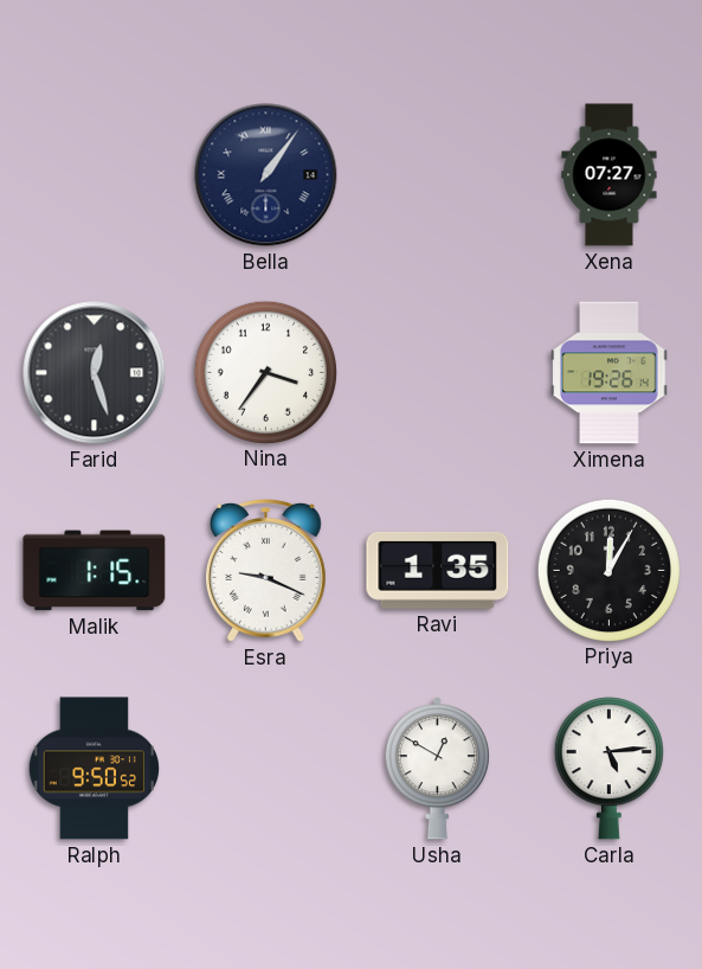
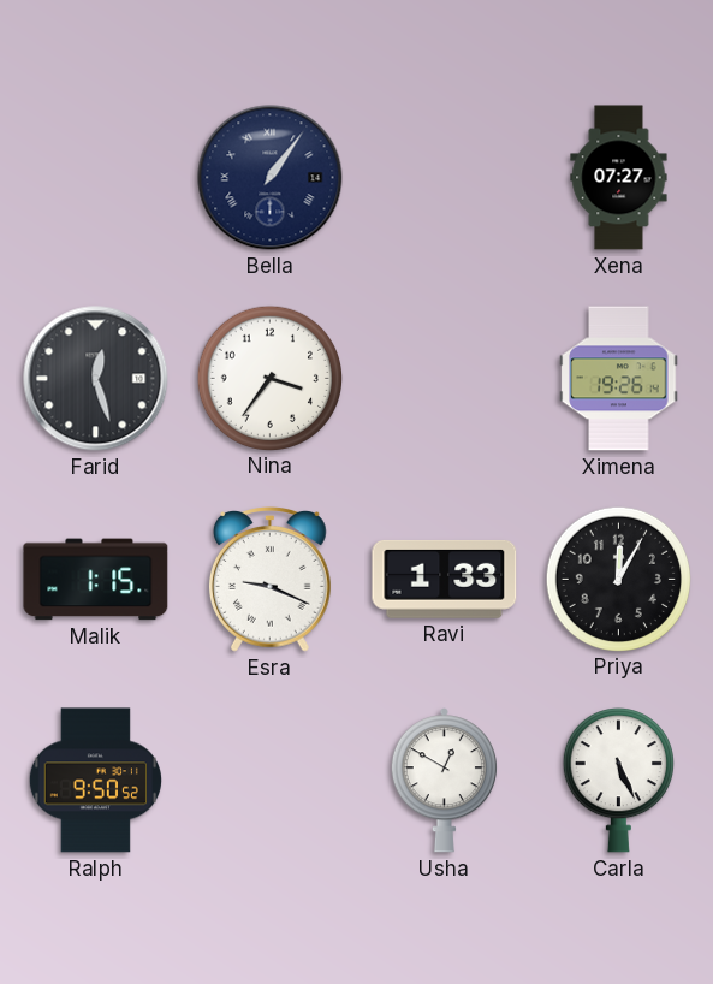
Ravi: 1:35 -> 1:33 (445, 579)
Carla: 5:14 -> 5:26 (618, 781)
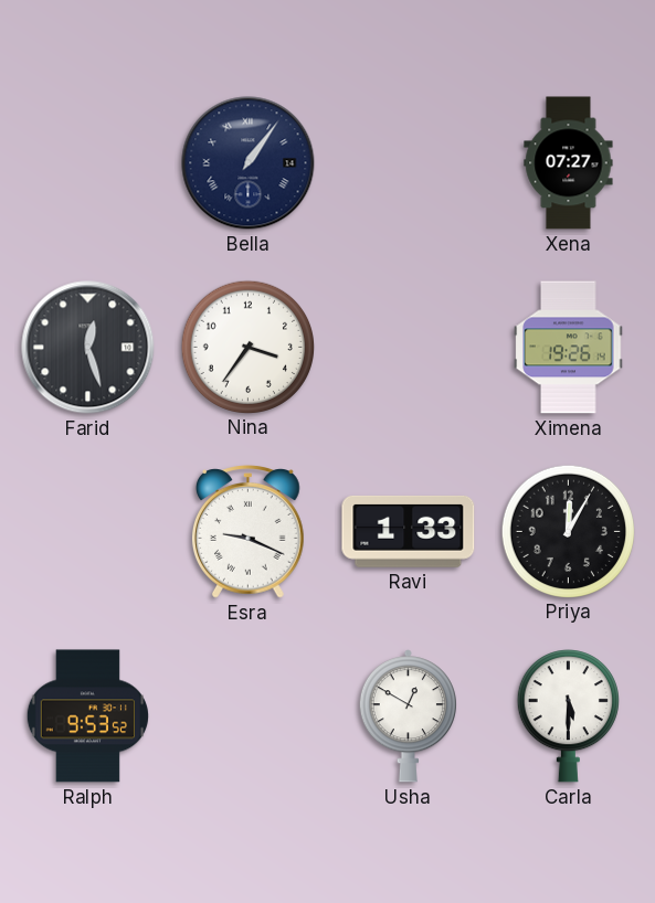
Malik: 1:15 -> none (96, 580)
Ralph: 9:50 -> 9:53 (87, 716)
Carla: 5:26 -> 5:30 (568, 716)
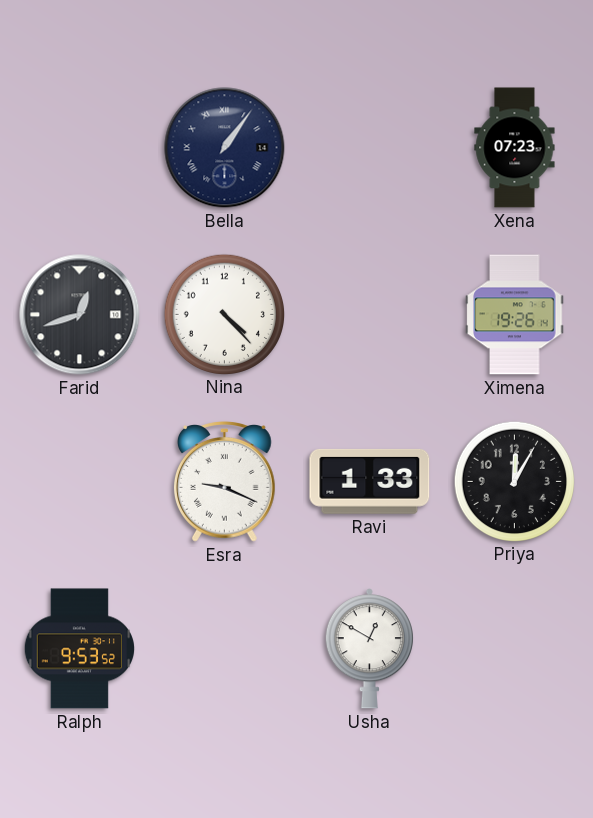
Xena: 07:27 -> 07:23 (515, 148)
Farid: 12:27 -> 12:42 (80, 315)
Nina: 3:36 -> 4:23 (224, 314)
Carla: 5:30 -> none (568, 716)
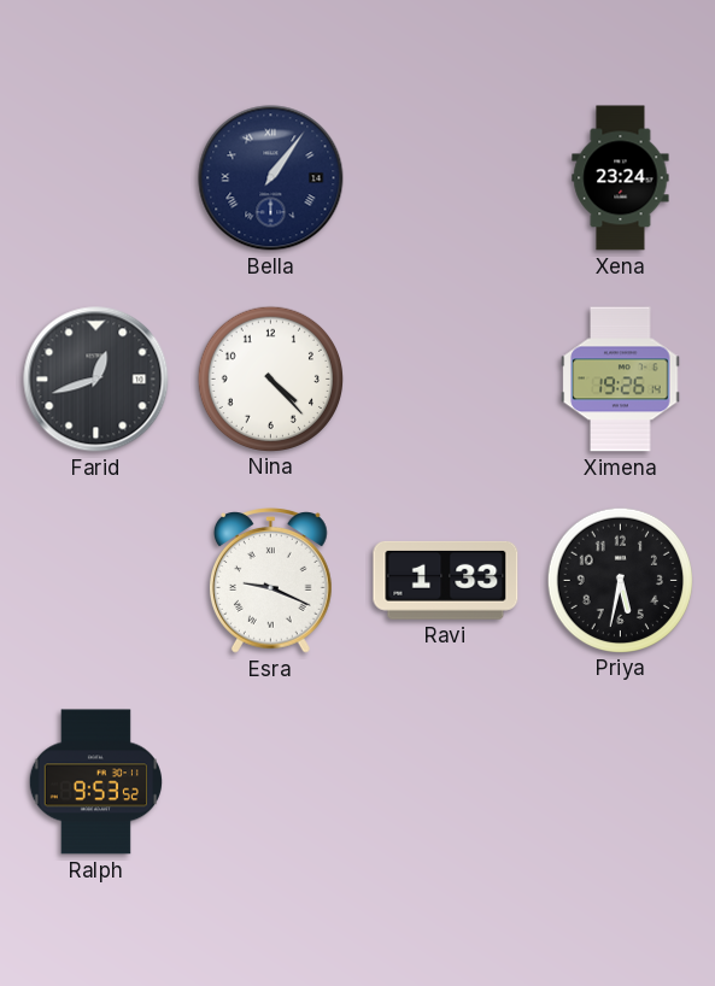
Xena: 07:23 -> 23:24 (621, 178)
Priya: 12:05 -> 5:32 (620, 580)
Usha: 12:50 -> none (369, 649)
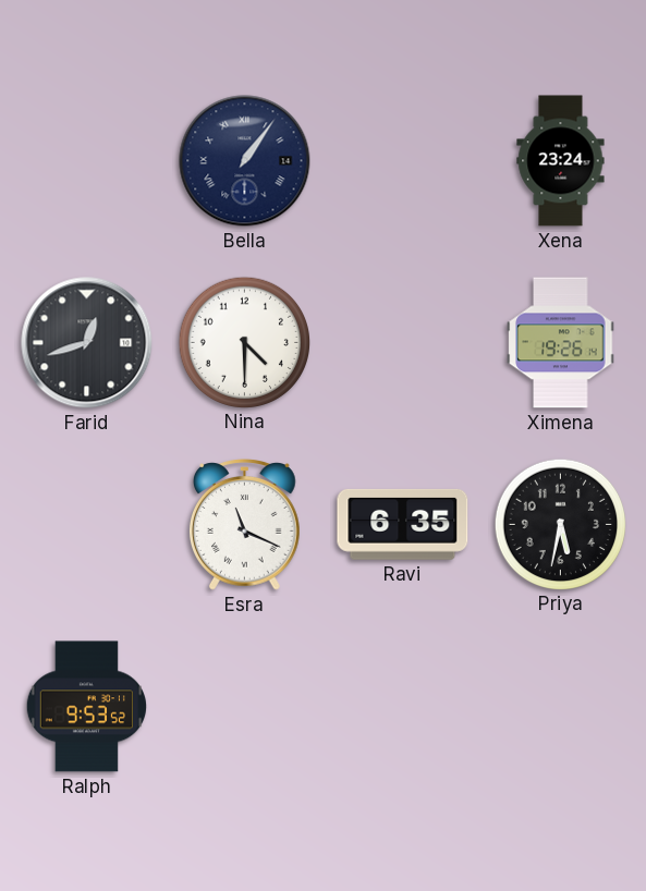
Nina: 4:23 -> 4:30 (244, 342)
Esra: 9:19 -> 11:19 (245, 525)
Ravi: 1:33 -> 6:35 (403, 524)
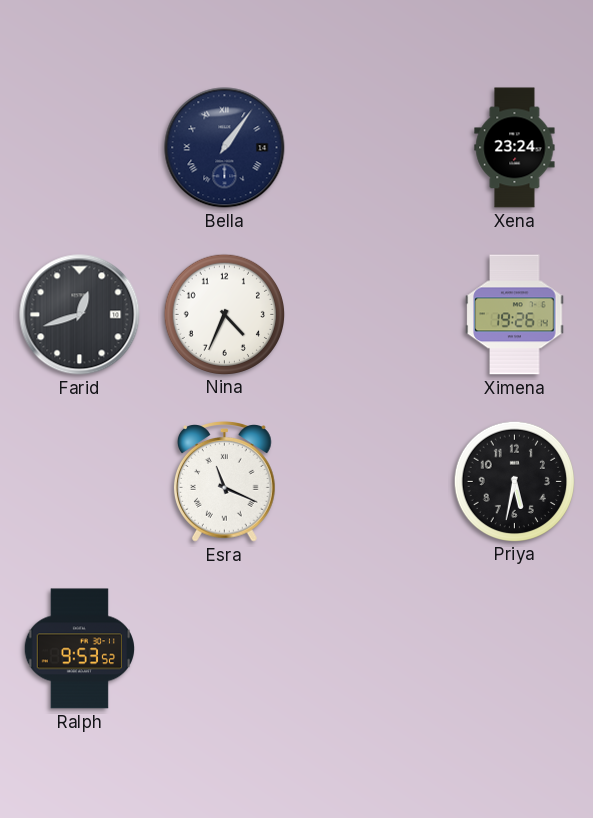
Nina: 4:30 -> 4:34 (224, 314)
Ravi: 6:35 -> none (403, 524)
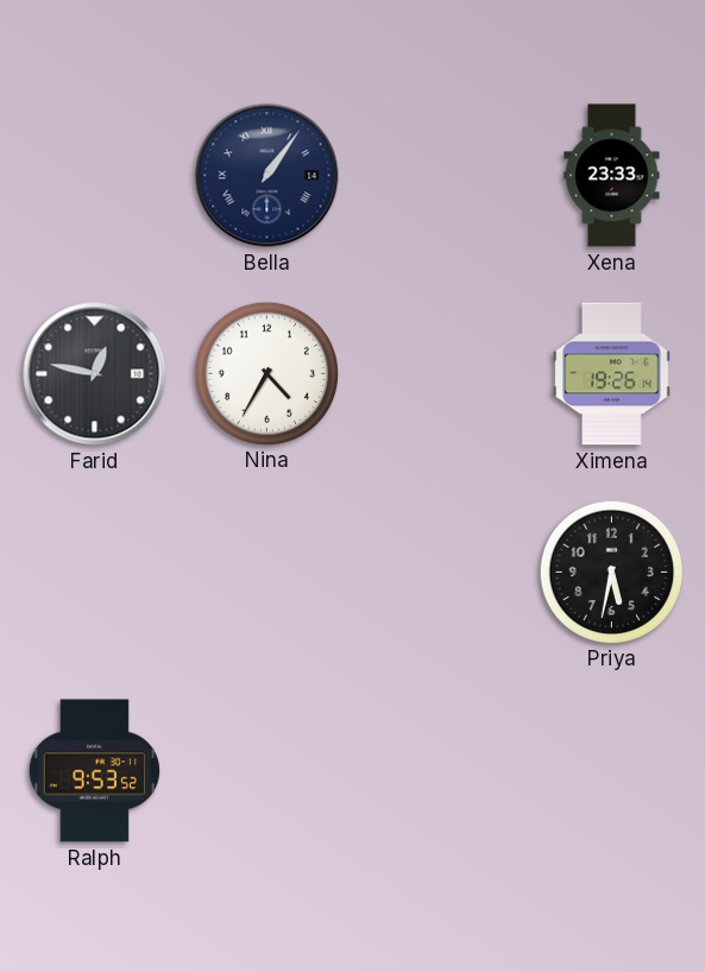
Xena: 23:24 -> 23:33 (612, 176)
Farid: 12:42 -> 12:47 (95, 374)
Nina: 4:34 -> 4:35 (266, 373)
Esra: 11:19 -> none (225, 482)
